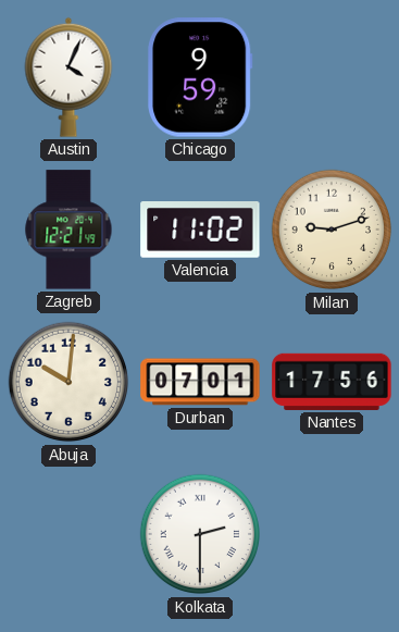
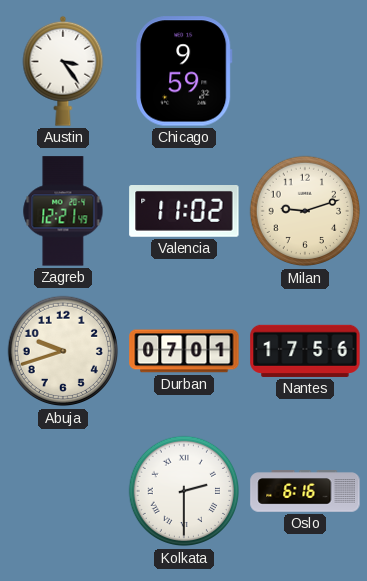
Austin: 4:04 -> 3:24 (63, 71)
Abuja: 10:01 -> 9:42 (63, 351)
Oslo: none -> 6:16 (305, 491)
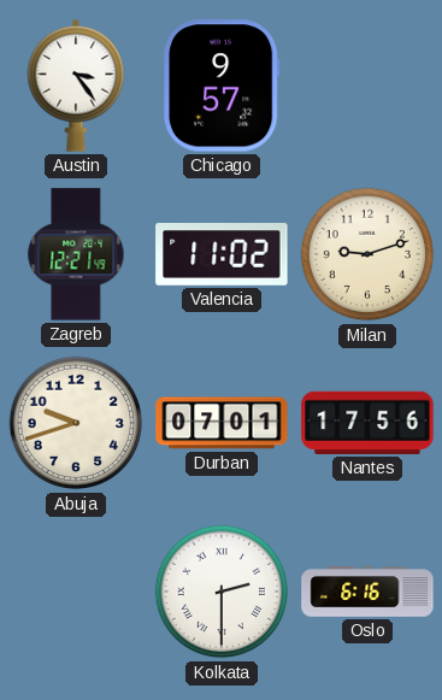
Chicago: 9:59 -> 9:57 (223, 86)
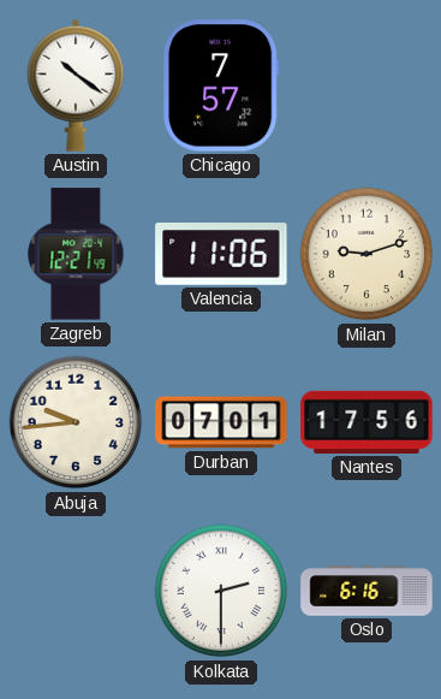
Austin: 3:24 -> 10:21 (76, 85)
Chicago: 9:57 -> 7:57 (222, 85)
Valencia: 11:02 -> 11:06 (221, 255)
Abuja: 9:42 -> 9:44 (76, 422)
